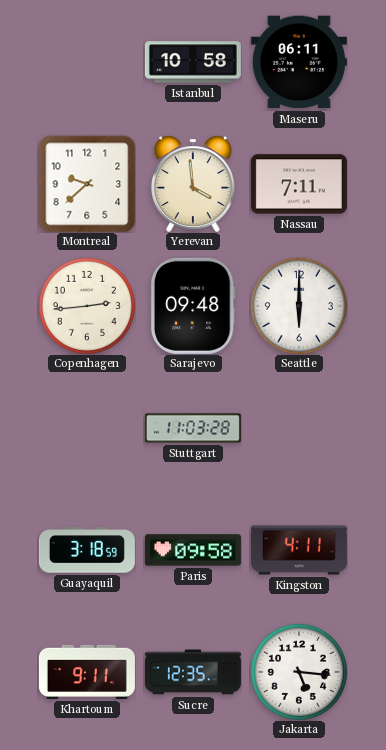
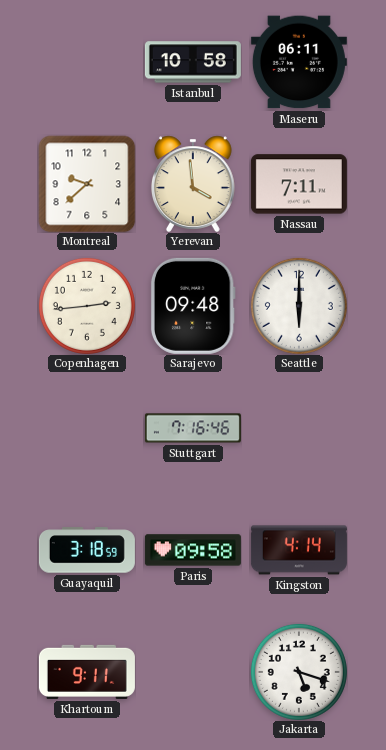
Stuttgart: 11:03 -> 7:16 (193, 428)
Kingston: 4:11 -> 4:14 (299, 550)
Sucre: 12:35 -> none (193, 672)
Jakarta: 5:16 -> 5:18 (299, 672)
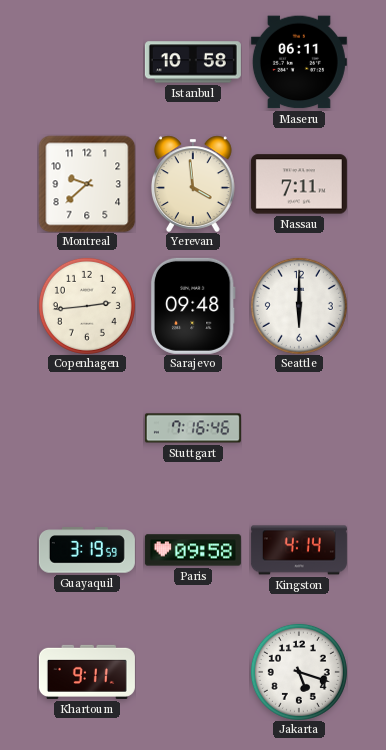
Guayaquil: 3:18 -> 3:19 (87, 550)
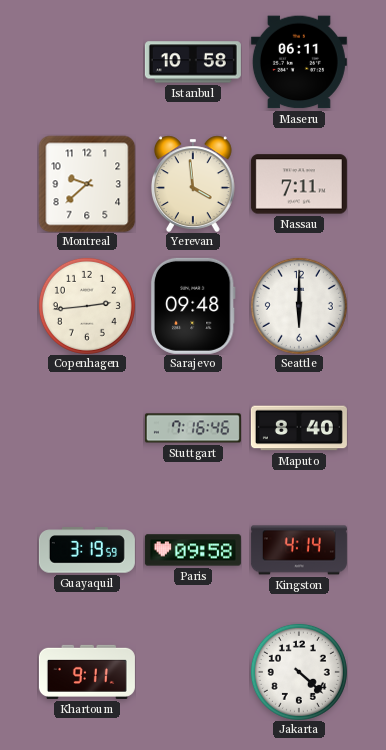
Maputo: none -> 8:40 (299, 428)
Jakarta: 5:18 -> 4:22 (299, 672)
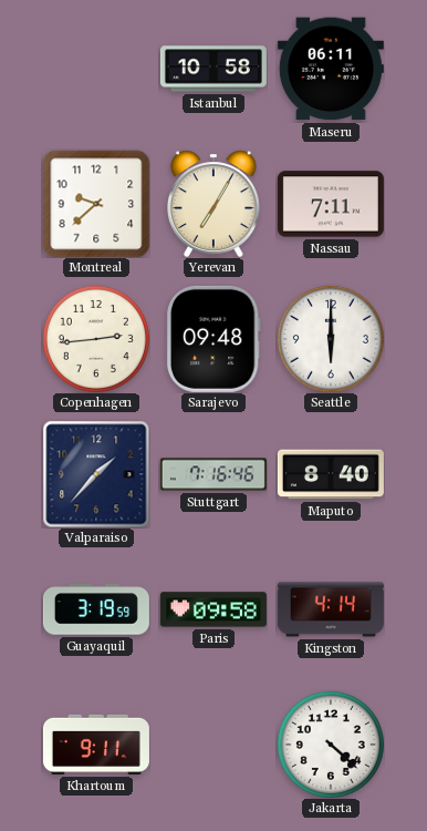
Yerevan: 3:59 -> 7:05 (213, 204)
Valparaiso: none -> 1:37 (96, 474)
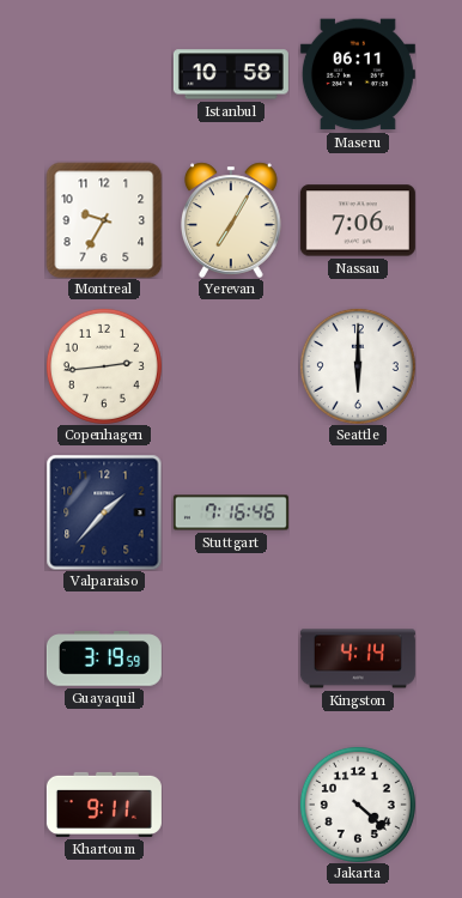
Montreal: 9:38 -> 9:35 (104, 220)
Nassau: 7:11 -> 7:06 (358, 220)
Sarajevo: 09:48 -> none (213, 339)
Maputo: 8:40 -> none (331, 474)
Paris: 09:58 -> none (213, 609)
